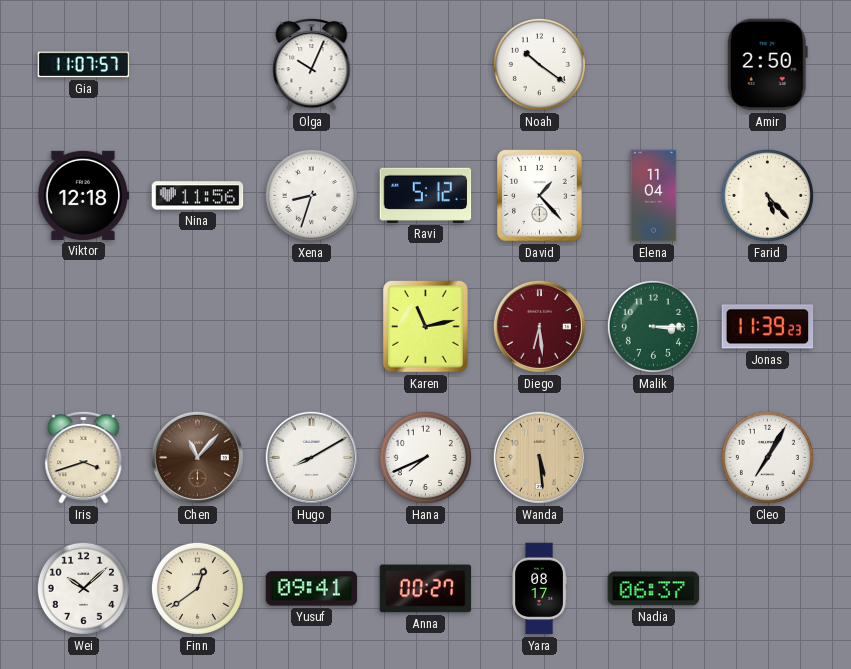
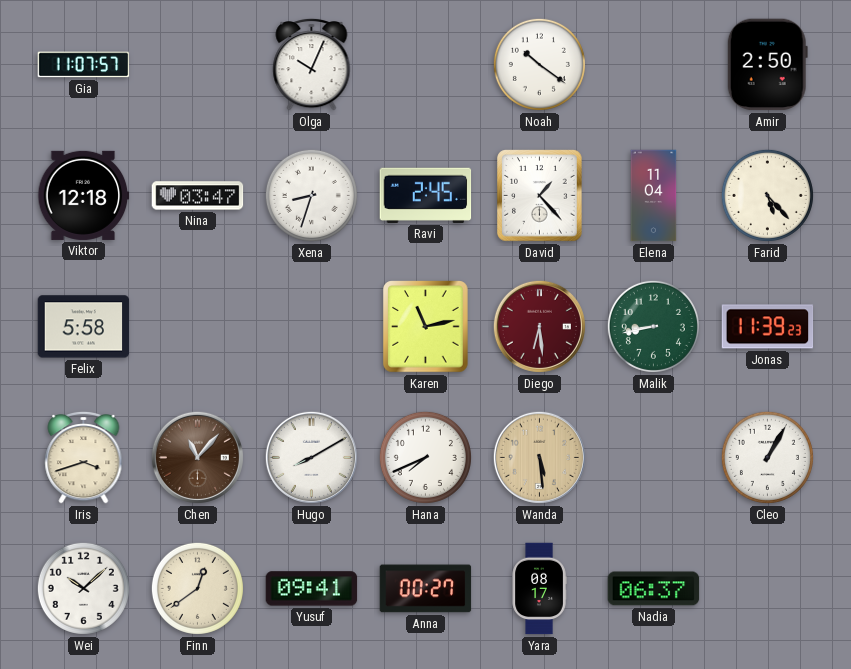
Nina: 11:56 -> 03:47 (198, 196)
Ravi: 5:12 -> 2:45 (426, 195)
Felix: none -> 5:58 (84, 327)
Malik: 3:15 -> 8:43 (653, 326)
Cleo: 7:05 -> 1:05 (767, 457)
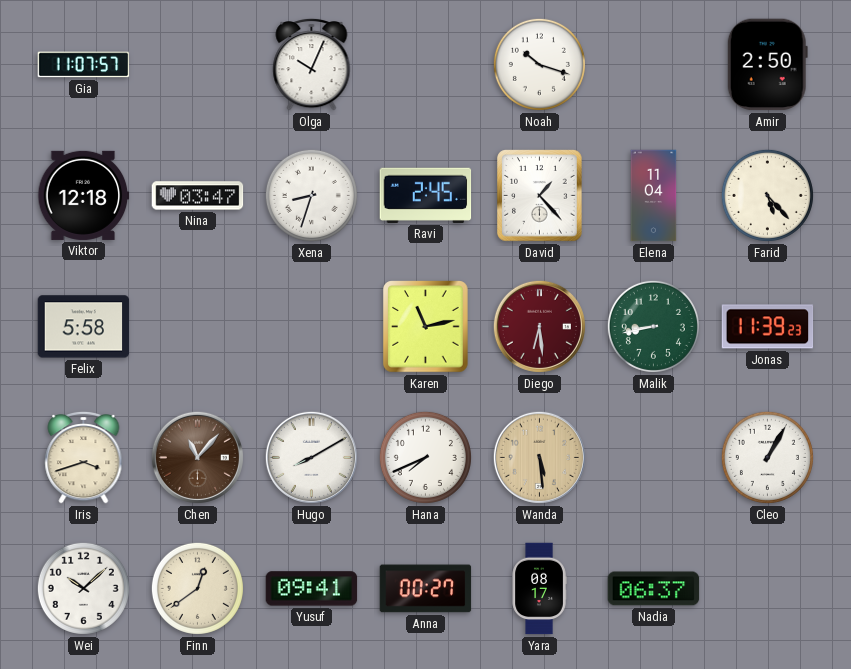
Noah: 10:21 -> 10:18 (539, 64)
